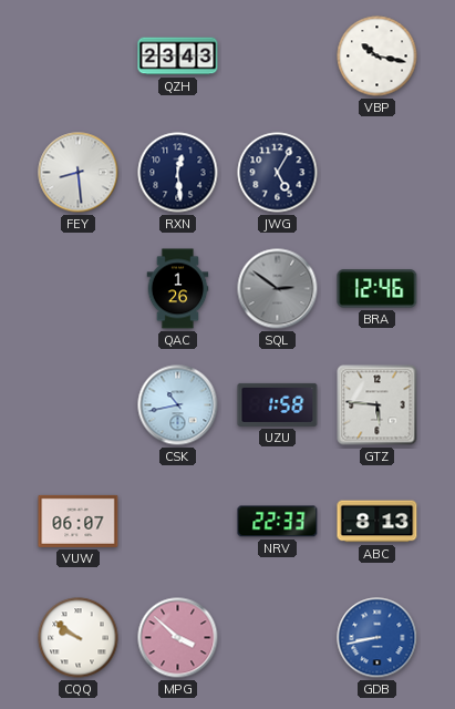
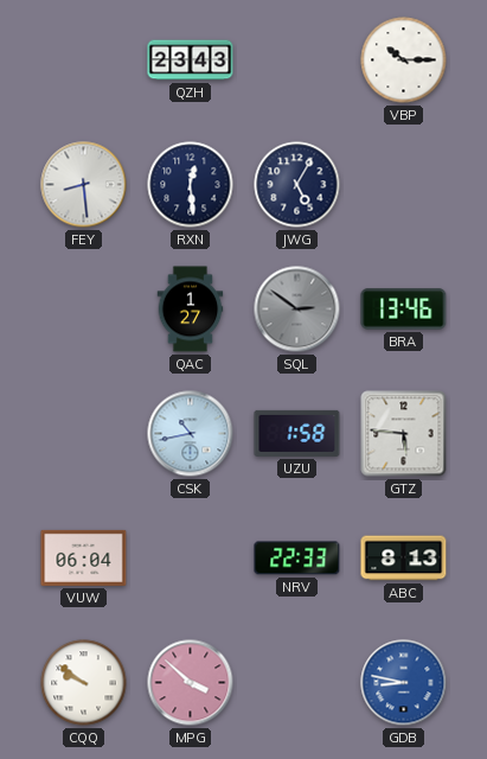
VBP: 10:17 -> 10:15 (404, 60)
QAC: 1:26 -> 1:27 (191, 310)
BRA: 12:46 -> 13:46 (404, 310)
VUW: 06:07 -> 06:04 (84, 557)
GDB: 8:43 -> 8:47 (404, 683)
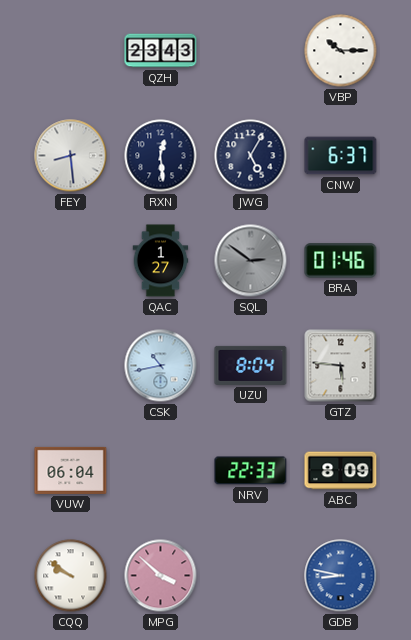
CNW: none -> 6:37 (341, 156)
BRA: 13:46 -> 01:46 (341, 261)
UZU: 1:58 -> 8:04 (251, 365)
ABC: 8:13 -> 8:09 (341, 471)
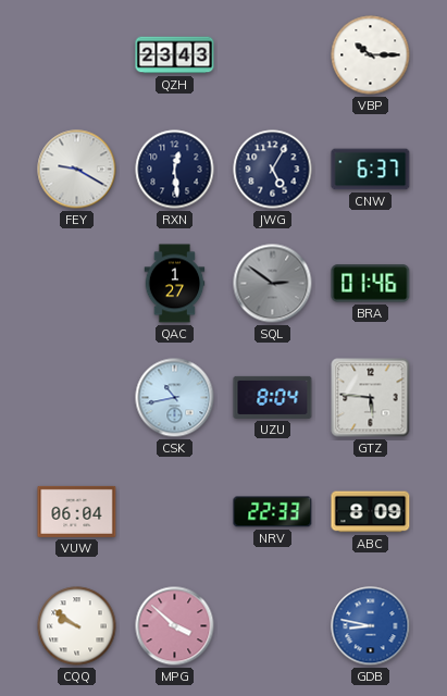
FEY: 8:29 -> 9:20 (77, 170)
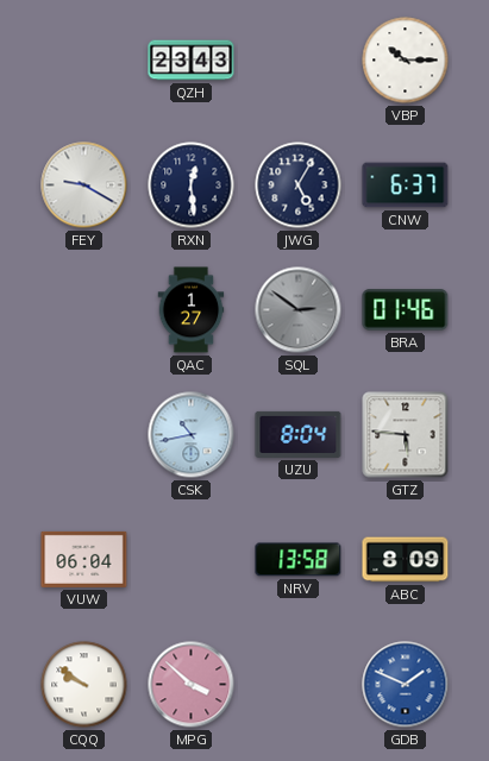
NRV: 22:33 -> 13:58 (299, 560)
GDB: 8:47 -> 1:49 (406, 685)
